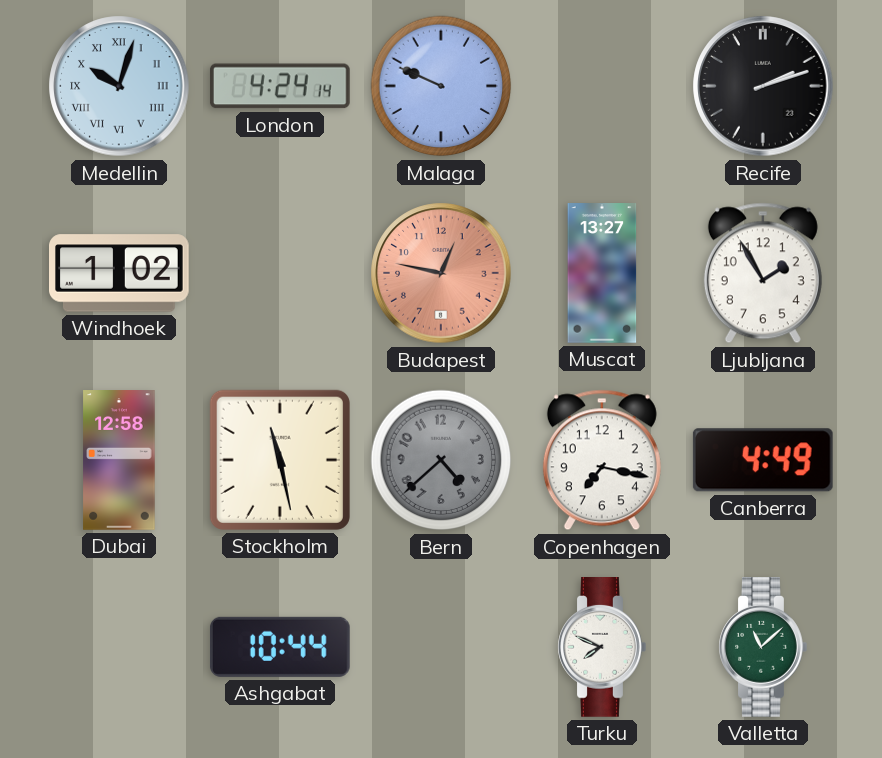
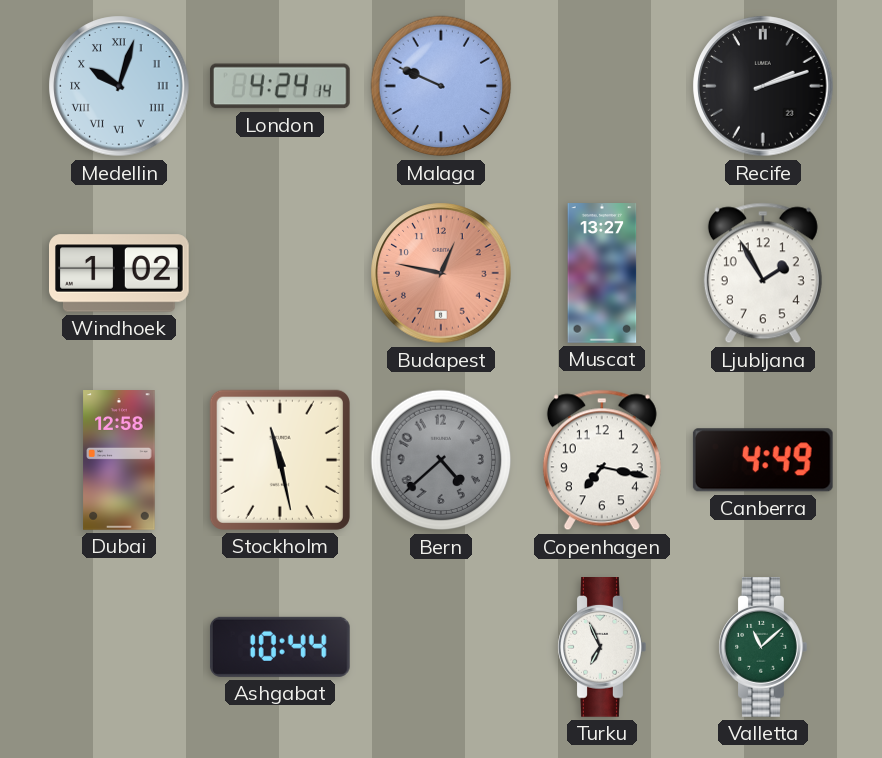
Turku: 7:49 -> 6:56 (602, 648)
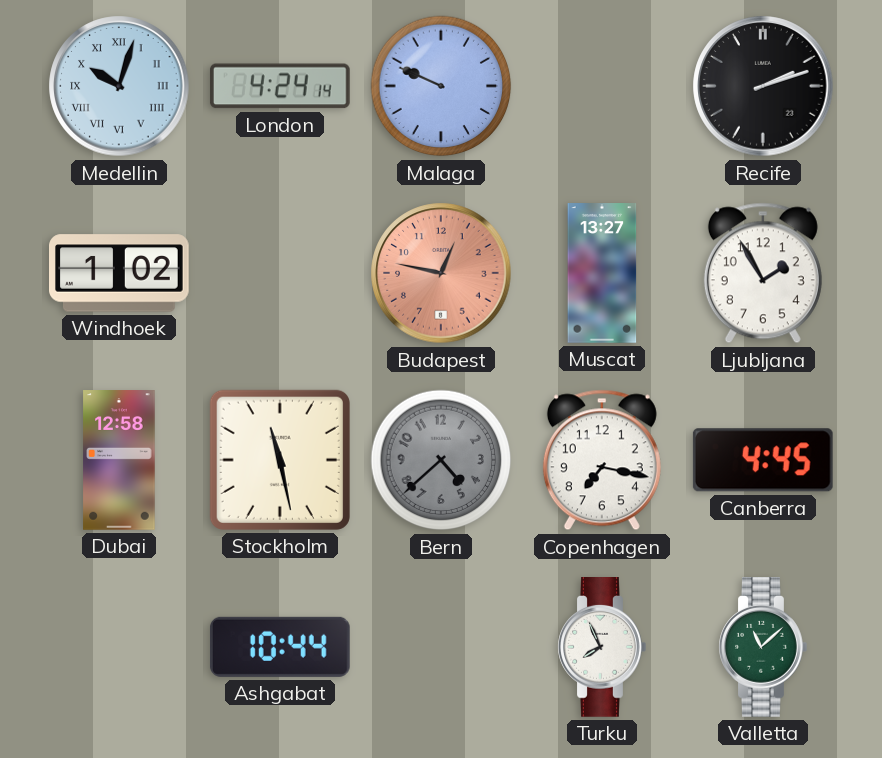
Canberra: 4:49 -> 4:45 (763, 460)
Turku: 6:56 -> 7:56 (602, 648)
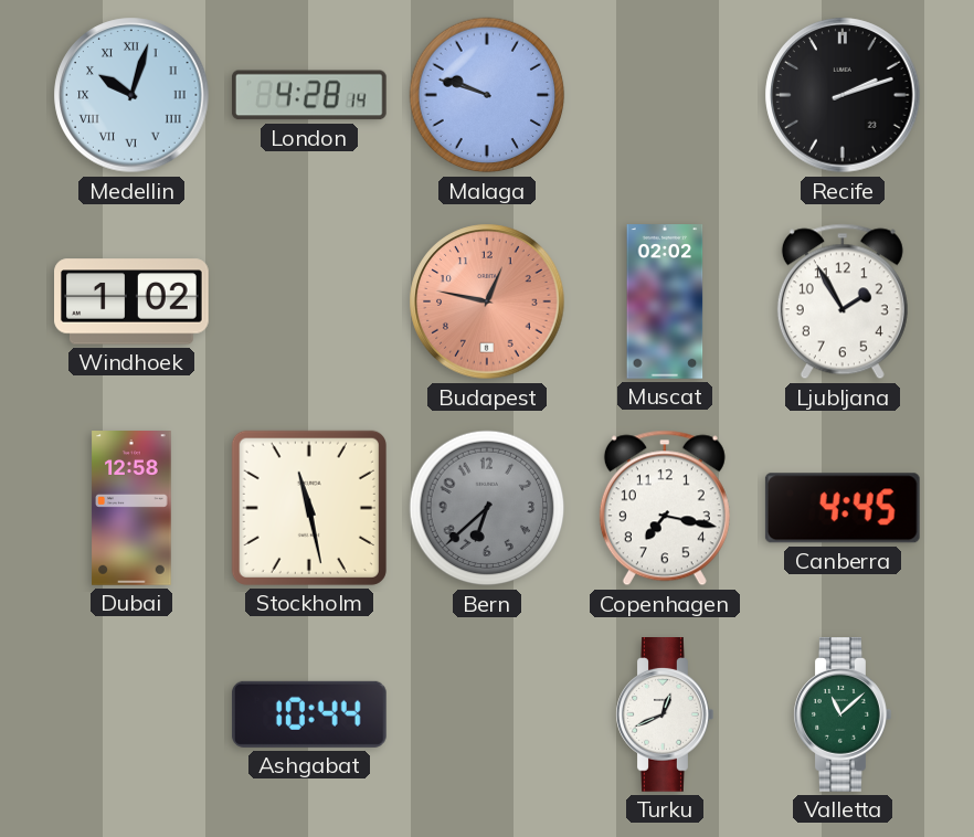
London: 4:24 -> 4:28 (309, 95)
Malaga: 9:49 -> 9:48 (487, 95)
Muscat: 13:27 -> 02:02 (665, 301)
Bern: 4:38 -> 6:38 (487, 508)
Turku: 7:56 -> 12:41 (665, 716)
